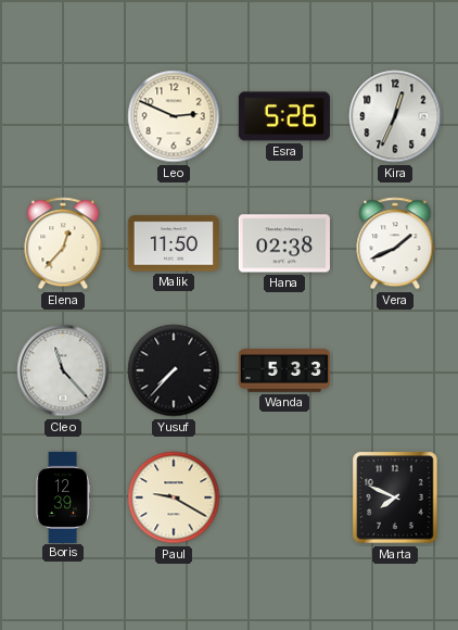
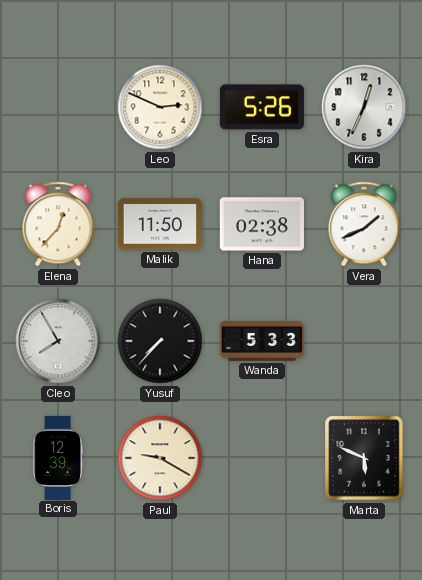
Cleo: 11:23 -> 7:55 (58, 341)
Marta: 7:49 -> 5:49 (364, 458)
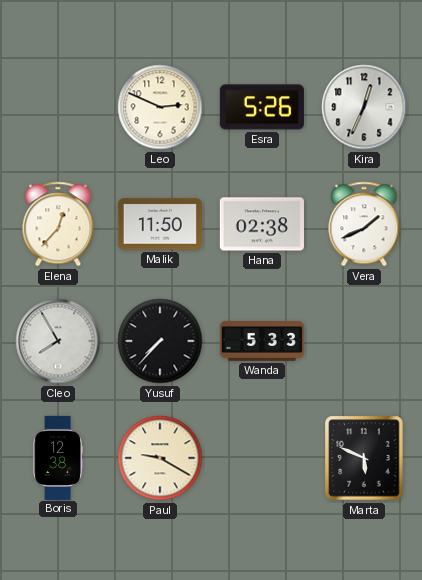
Boris: 12:39 -> 12:38 (58, 457)
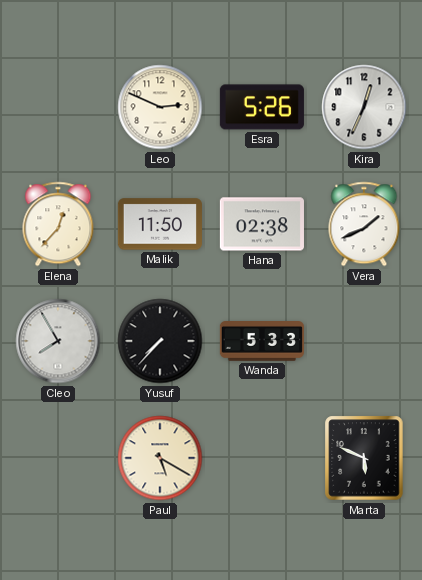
Boris: 12:38 -> none (58, 457)
Paul: 9:20 -> 5:20 (160, 458)
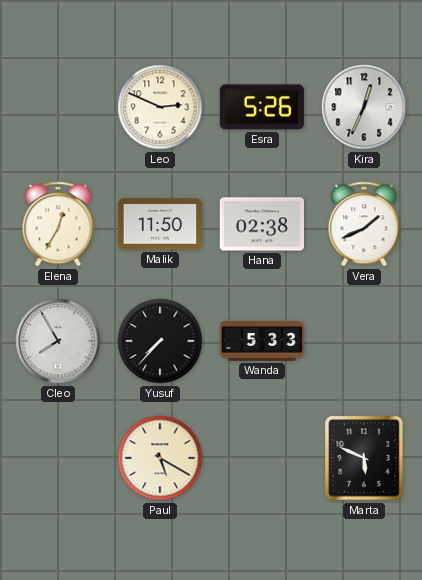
Elena: 12:37 -> 12:35 (58, 224)
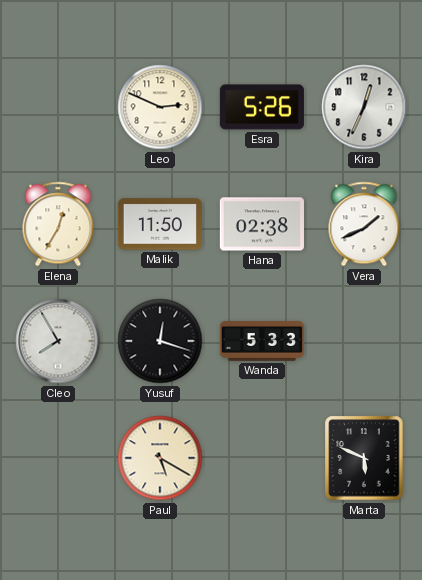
Yusuf: 7:37 -> 12:18 (160, 341)
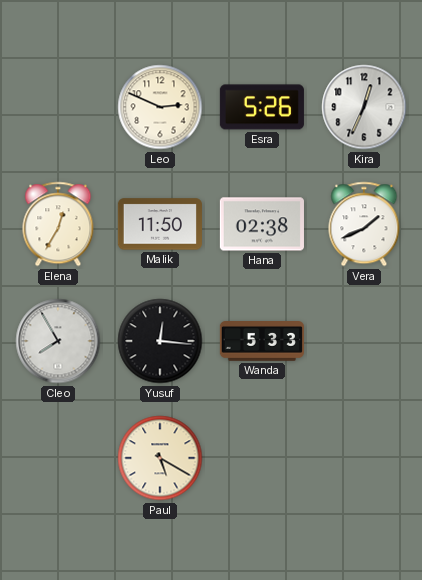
Yusuf: 12:18 -> 12:16 (160, 341)
Marta: 5:49 -> none (364, 458)
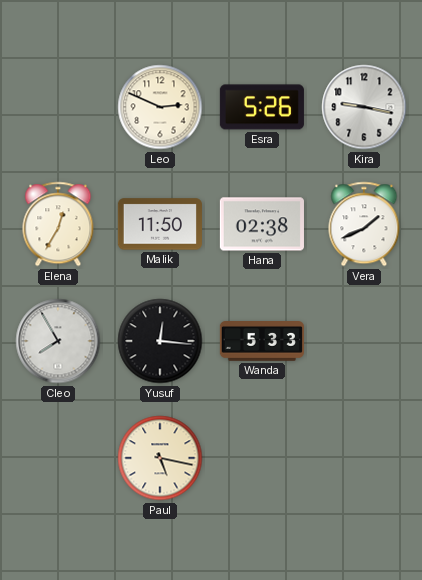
Kira: 12:34 -> 9:17 (364, 107)
Paul: 5:20 -> 5:17 (160, 458)
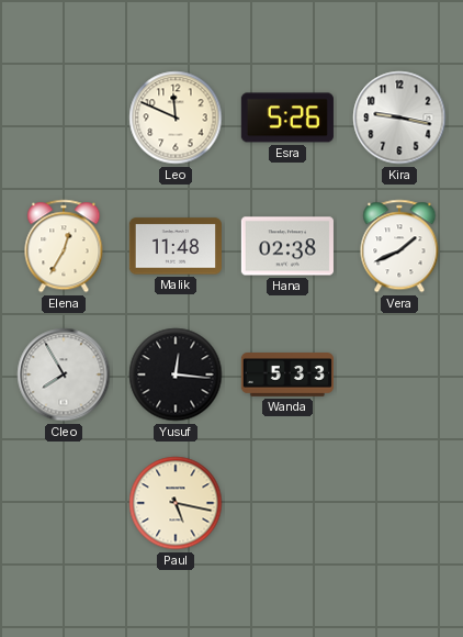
Leo: 2:49 -> 11:49 (176, 118)
Malik: 11:50 -> 11:48 (176, 246)
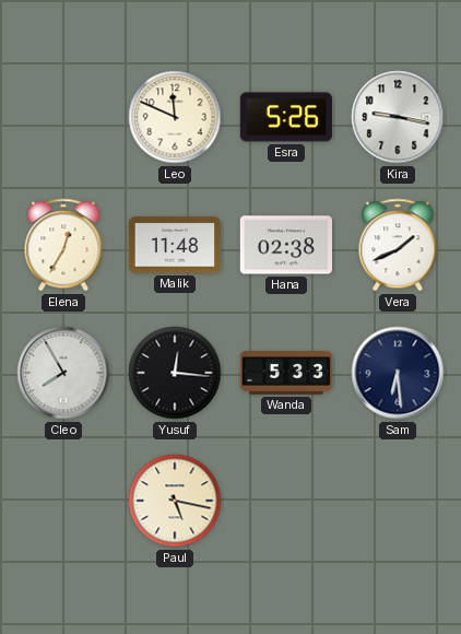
Sam: none -> 6:29 (398, 373)
